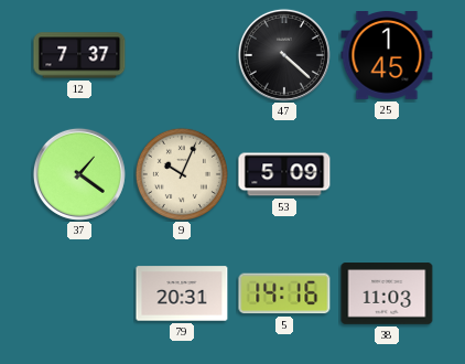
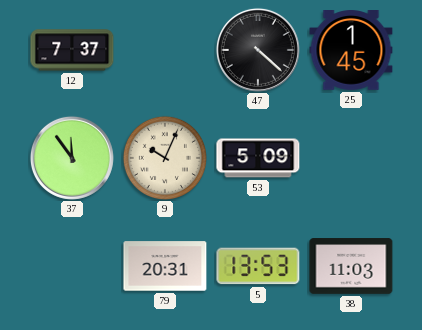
37: 1:21 -> 11:54 (72, 158)
5: 14:16 -> 13:53 (258, 266)
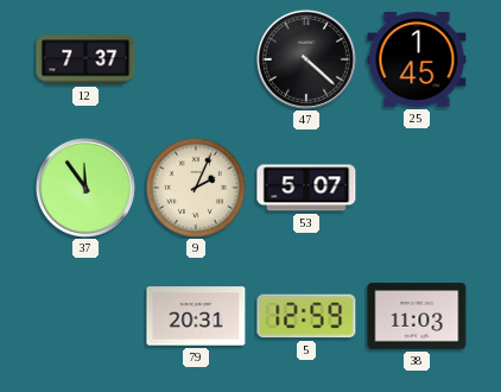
9: 10:04 -> 2:04 (196, 188)
53: 5:09 -> 5:07 (306, 188)
5: 13:53 -> 12:59 (306, 316)
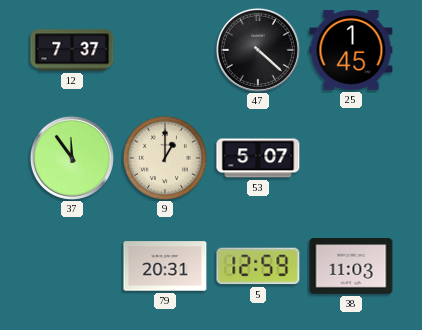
9: 2:04 -> 1:00 (165, 158)
